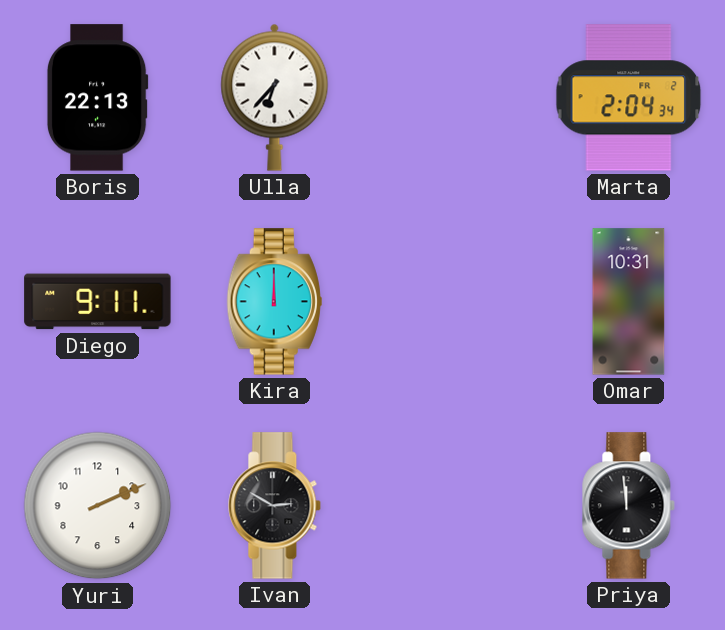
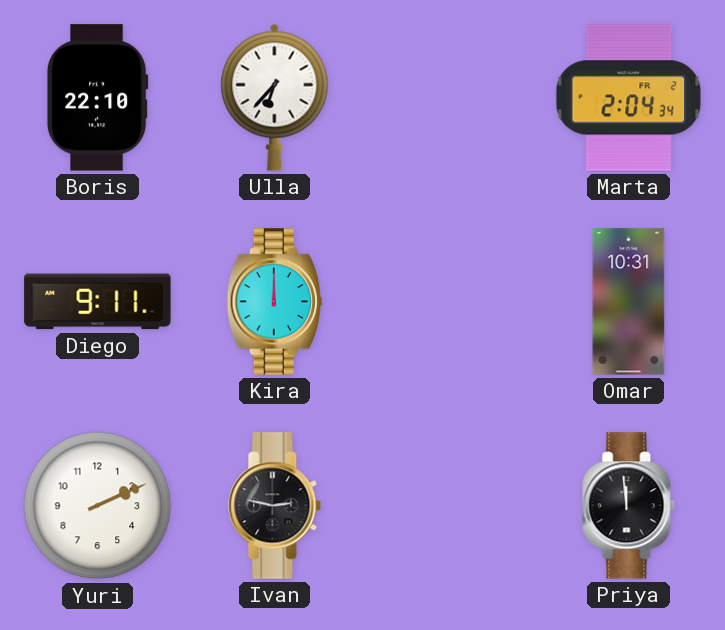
Boris: 22:13 -> 22:10 (97, 98)
Ivan: 2:50 -> 2:47 (275, 506)
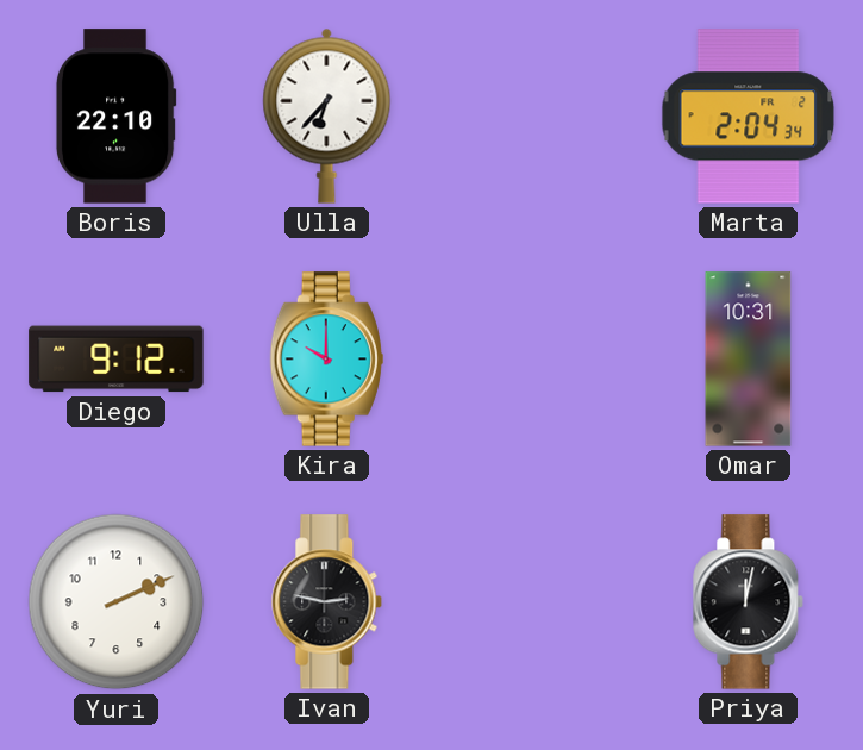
Diego: 9:11 -> 9:12 (117, 360)
Kira: 12:00 -> 10:00 (326, 360)
Priya: 11:59 -> 12:02 (749, 602)
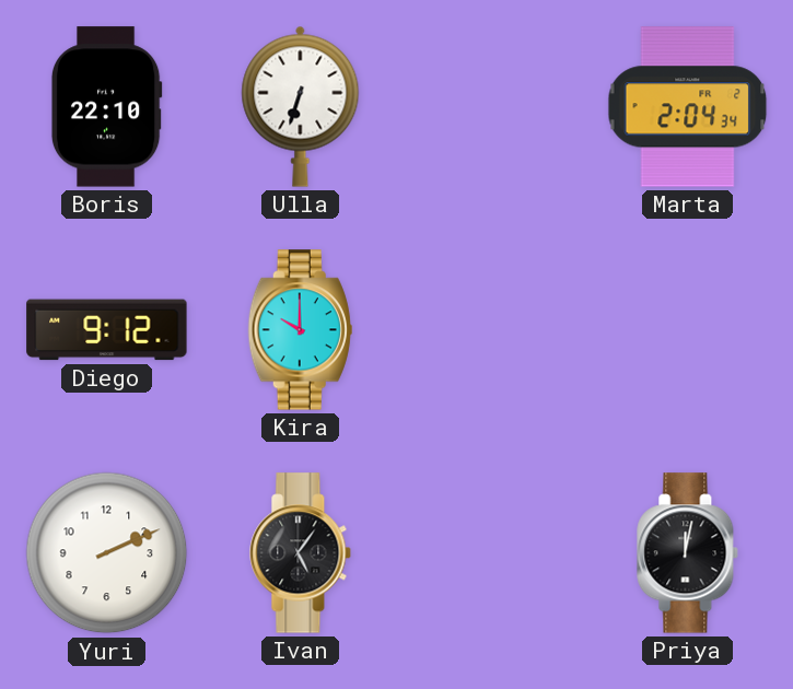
Ulla: 6:37 -> 6:33 (301, 106)
Omar: 10:31 -> none (749, 360)
Ivan: 2:47 -> 5:06 (301, 553)
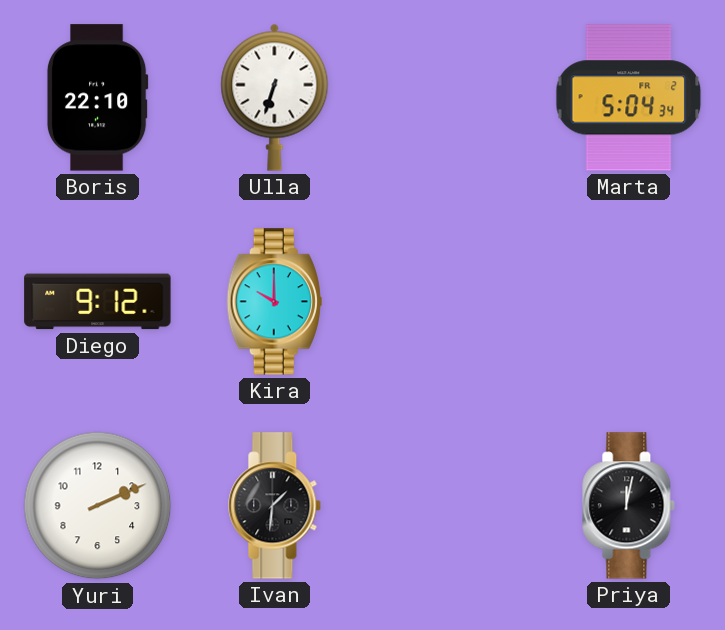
Marta: 2:04 -> 5:04 (629, 98)
Ivan: 5:06 -> 1:31 (275, 506)
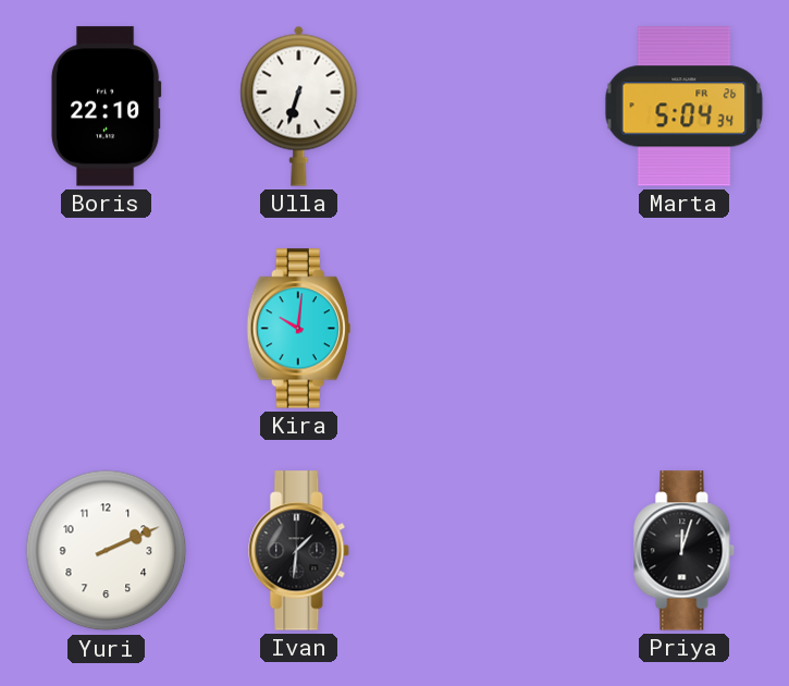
Marta date: FR 2 -> FR 26 (685, 107)
Diego: 9:12 -> none (98, 302)
Kira: 10:00 -> 10:01 (298, 329)
Priya: 12:02 -> 12:03 (685, 551)
